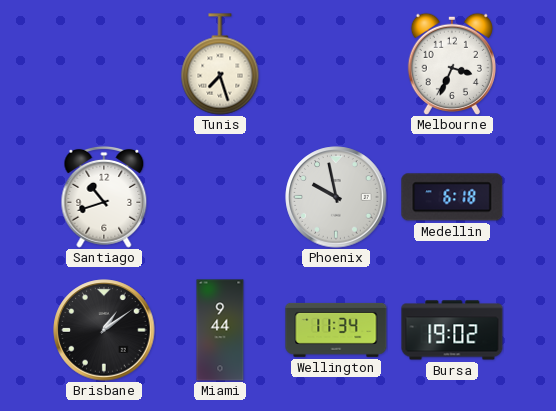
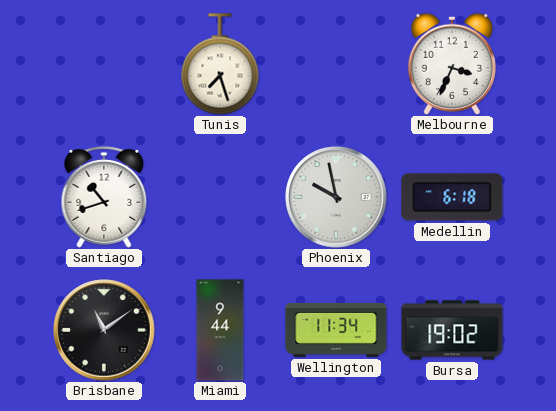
Brisbane: 1:09 -> 11:09 (104, 330)
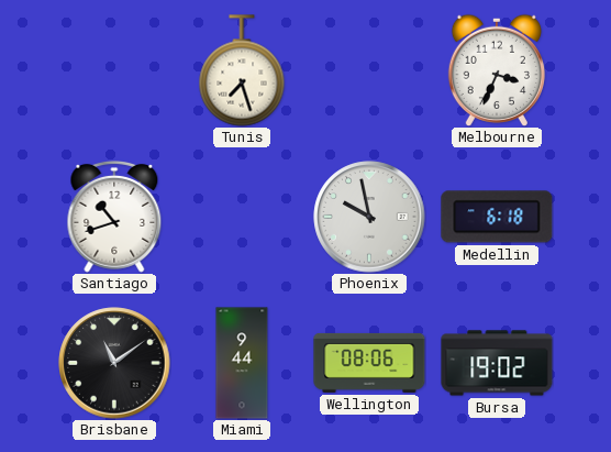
Wellington: 11:34 -> 08:06 (369, 363)
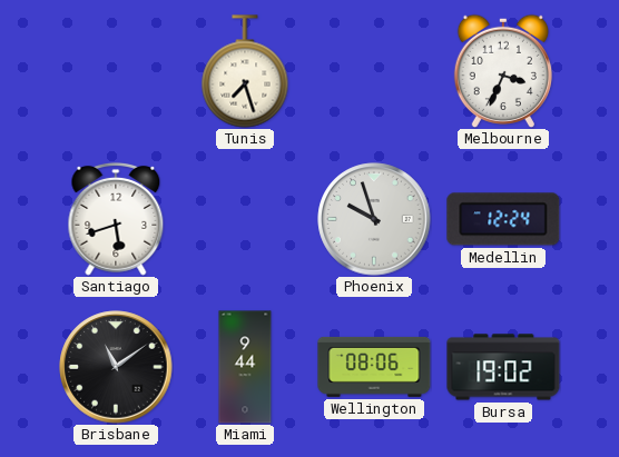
Santiago: 10:42 -> 5:42 (116, 219)
Phoenix: 9:58 -> 9:57 (374, 219)
Medellin: 6:18 -> 12:24 (503, 219)
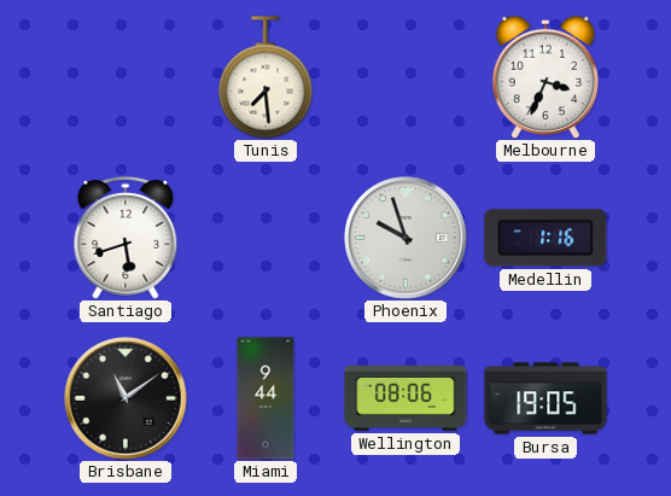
Tunis: 7:27 -> 7:29 (266, 77)
Medellin: 12:24 -> 1:16 (545, 238)
Bursa: 19:02 -> 19:05 (545, 398)
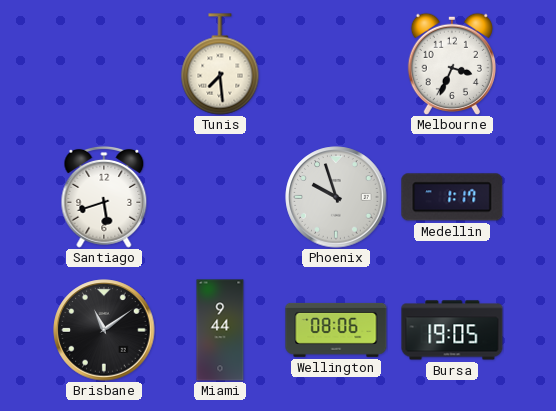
Medellin: 1:16 -> 1:17 (452, 197)
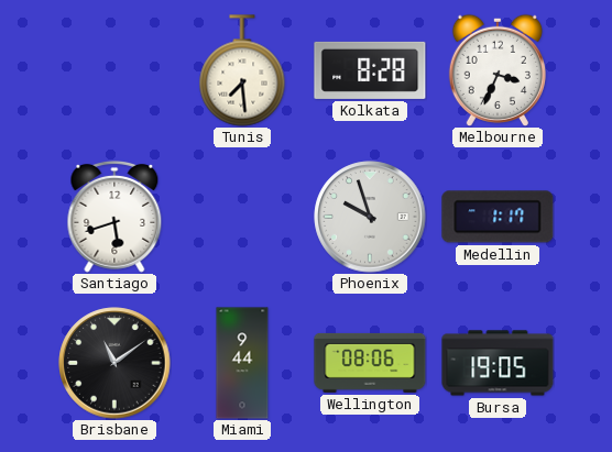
Kolkata: none -> 8:28 (370, 70)
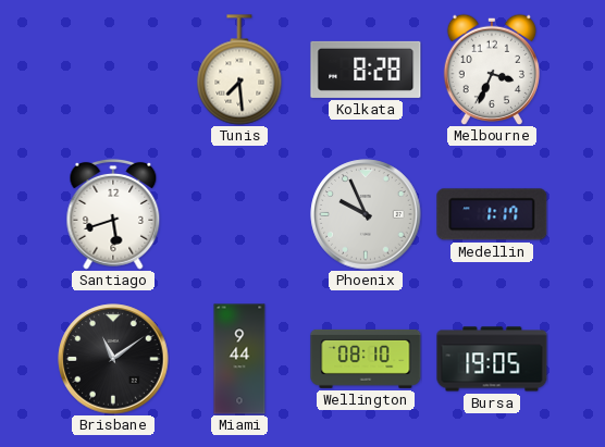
Phoenix: 9:57 -> 9:56 (366, 214)
Wellington: 08:06 -> 08:10 (366, 359)
